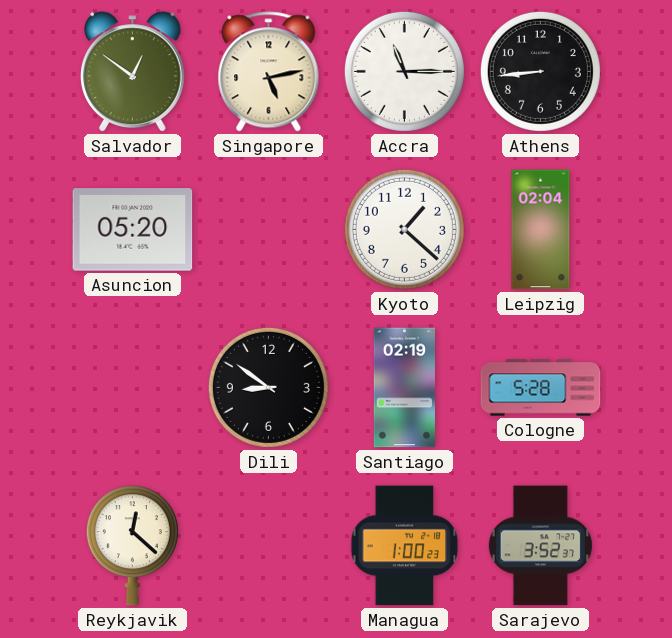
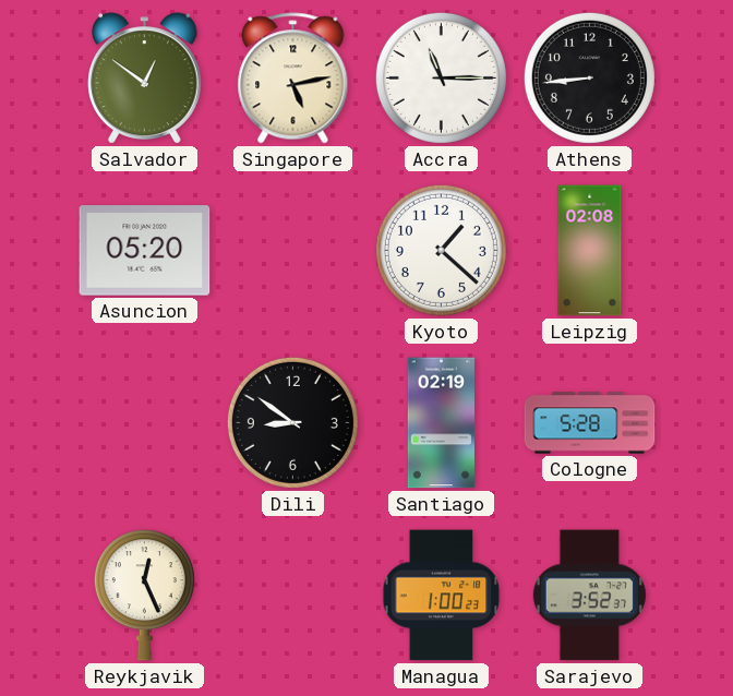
Leipzig: 02:04 -> 02:08 (590, 251)
Reykjavik: 12:22 -> 12:26 (144, 596)
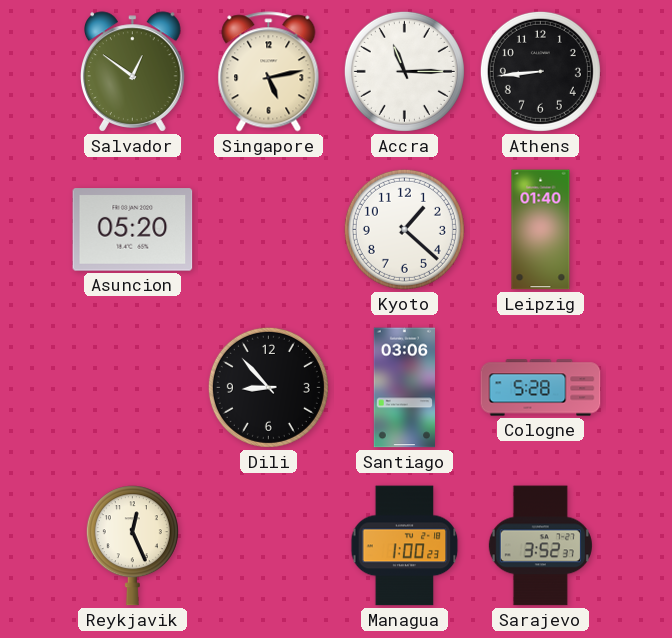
Leipzig: 02:08 -> 01:40 (541, 230)
Dili: 8:51 -> 8:53 (268, 387)
Santiago: 02:19 -> 03:06 (404, 388)
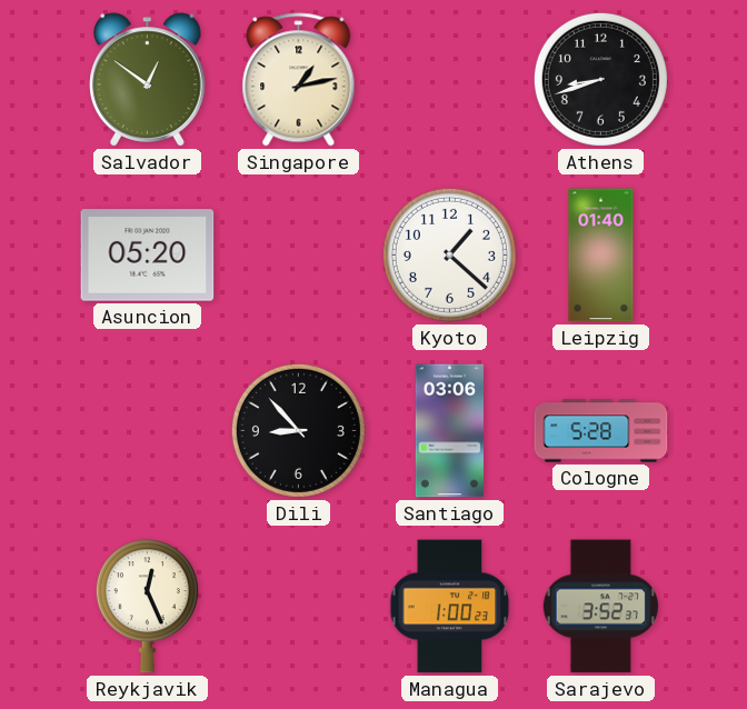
Singapore: 5:13 -> 1:13 (299, 80)
Accra: 11:15 -> none (404, 71)
Athens: 8:44 -> 8:42 (600, 79)
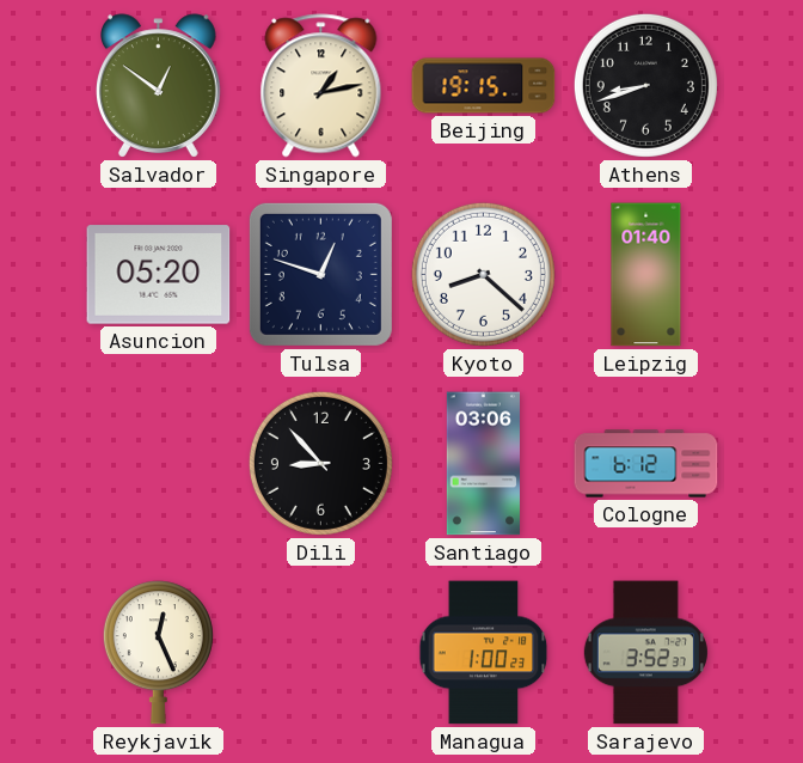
Beijing: none -> 19:15 (484, 86)
Tulsa: none -> 12:48 (320, 274)
Kyoto: 1:22 -> 8:22 (483, 274)
Cologne: 5:28 -> 6:12 (646, 464)
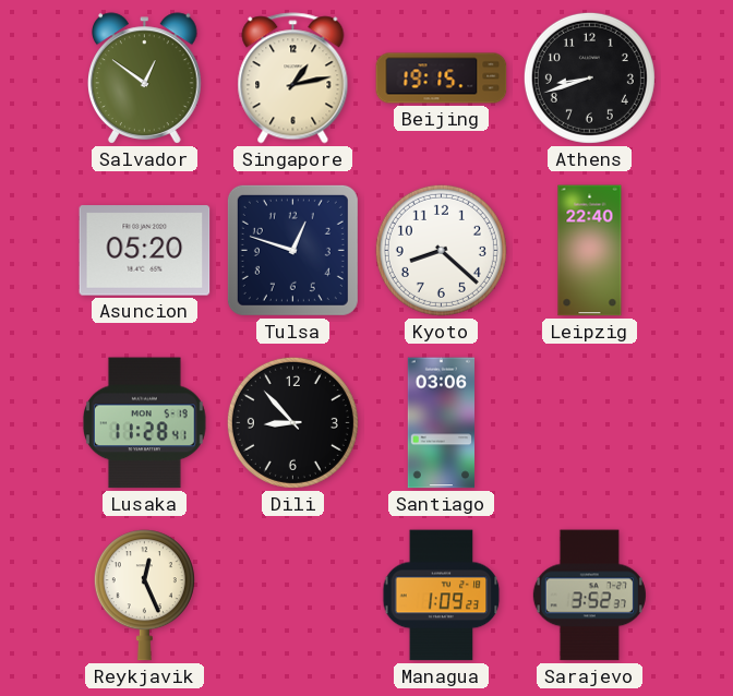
Leipzig: 01:40 -> 22:40 (590, 251)
Lusaka: none -> 11:28 (144, 423)
Cologne: 6:12 -> none (646, 464)
Managua: 1:00 -> 1:09 (442, 596)
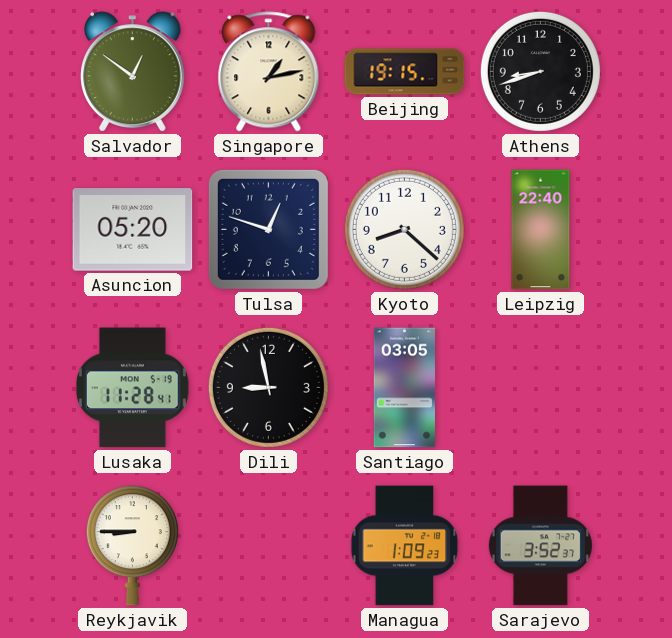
Dili: 8:53 -> 8:58 (268, 387)
Santiago: 03:06 -> 03:05 (404, 388)
Reykjavik: 12:26 -> 8:45 (132, 546)
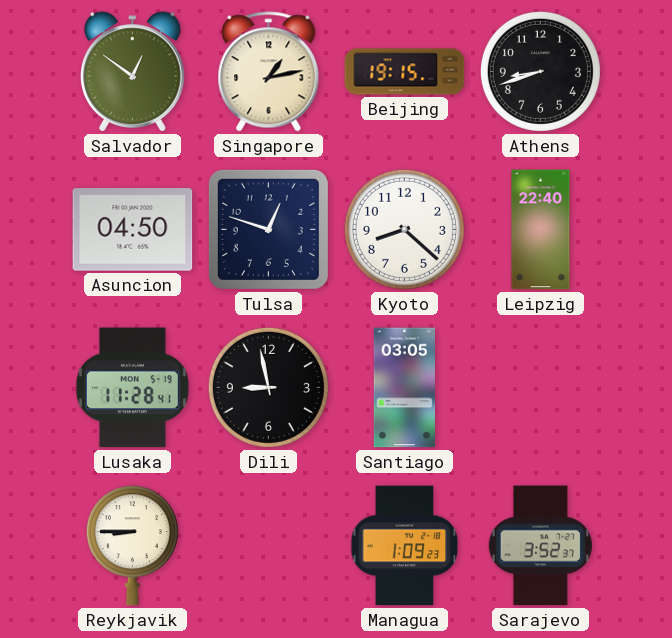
Asuncion: 05:20 -> 04:50 (133, 230)
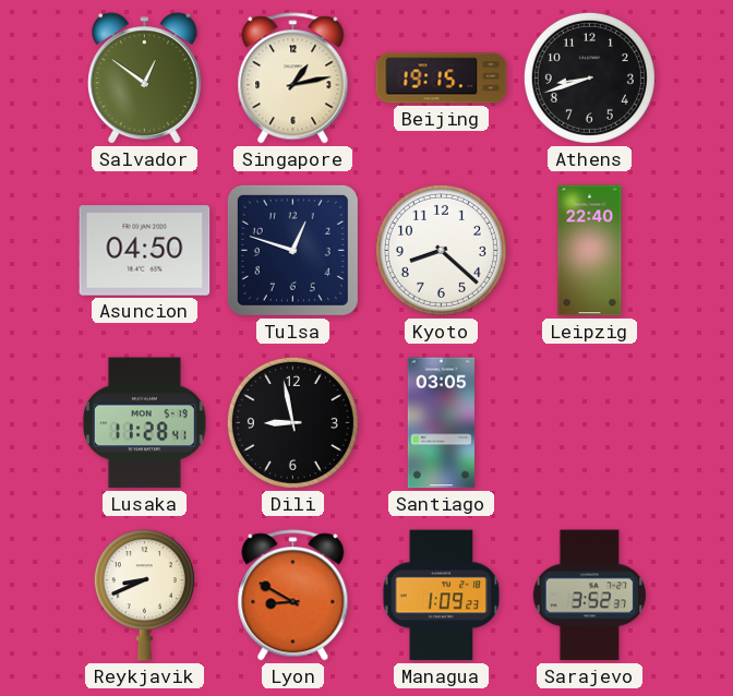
Reykjavik: 8:45 -> 8:41 (144, 596)
Lyon: none -> 8:50 (293, 596)
